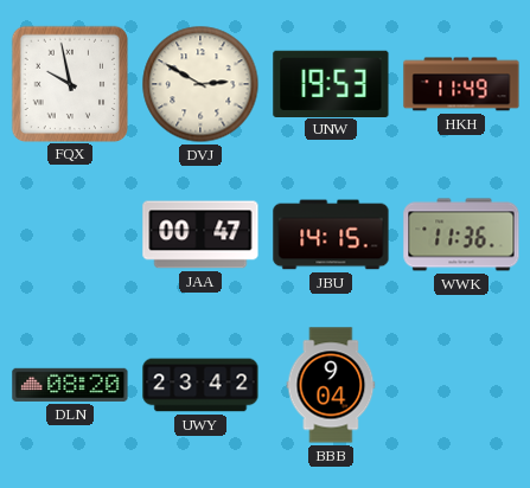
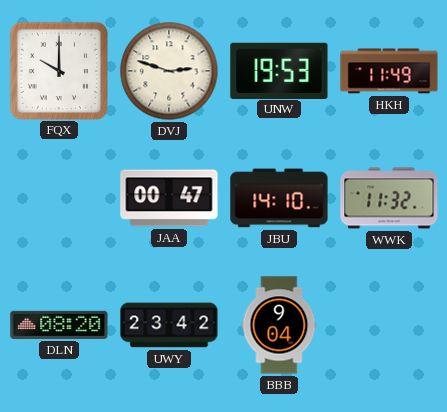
FQX: 9:58 -> 10:00 (58, 70)
DVJ: 2:50 -> 2:48 (169, 71)
JBU: 14:15 -> 14:10 (279, 198)
WWK: 11:36 -> 11:32 (389, 198)
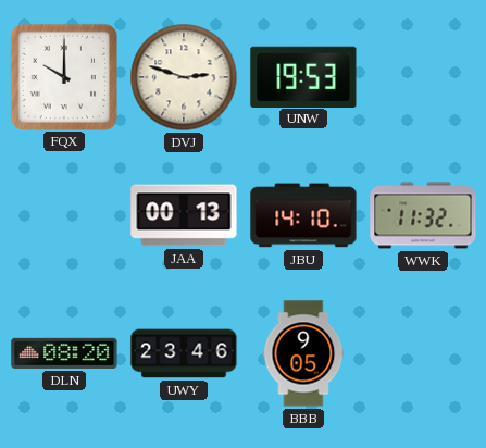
HKH: 11:49 -> none (389, 71)
JAA: 00:47 -> 00:13 (184, 215)
UWY: 23:42 -> 23:46 (184, 353)
BBB: 9:04 -> 9:05 (303, 353)
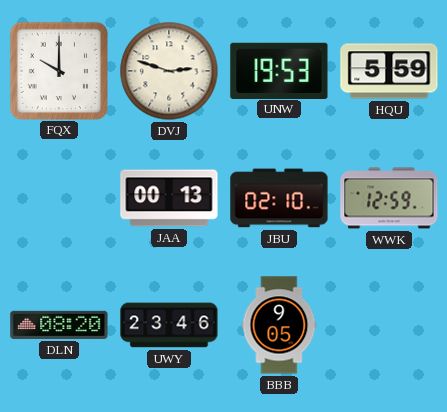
HQU: none -> 5:59 (389, 71)
JBU: 14:10 -> 02:10 (279, 198)
WWK: 11:32 -> 12:59 (389, 198)
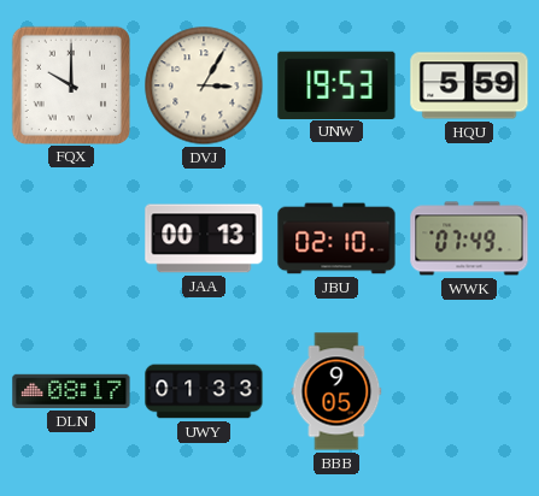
DVJ: 2:48 -> 3:05 (204, 85)
WWK: 12:59 -> 07:49 (469, 238)
DLN: 08:20 -> 08:17 (71, 391)
UWY: 23:46 -> 01:33 (204, 391)
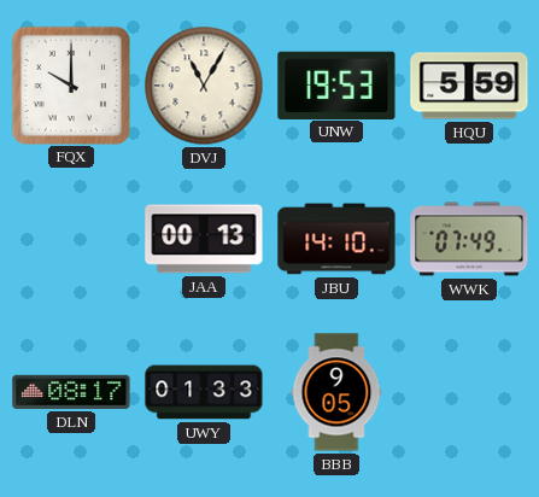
DVJ: 3:05 -> 11:05 (204, 86)
JBU: 02:10 -> 14:10 (336, 239)
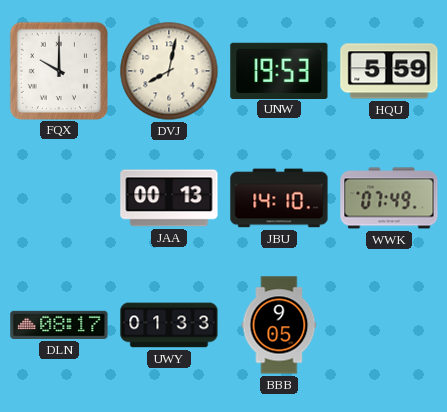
DVJ: 11:05 -> 8:02 (169, 71)
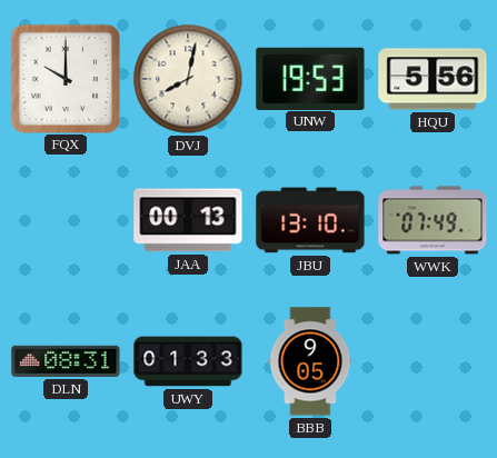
HQU: 5:59 -> 5:56 (433, 79)
JBU: 14:10 -> 13:10 (310, 220)
DLN: 08:17 -> 08:31 (66, 361)
